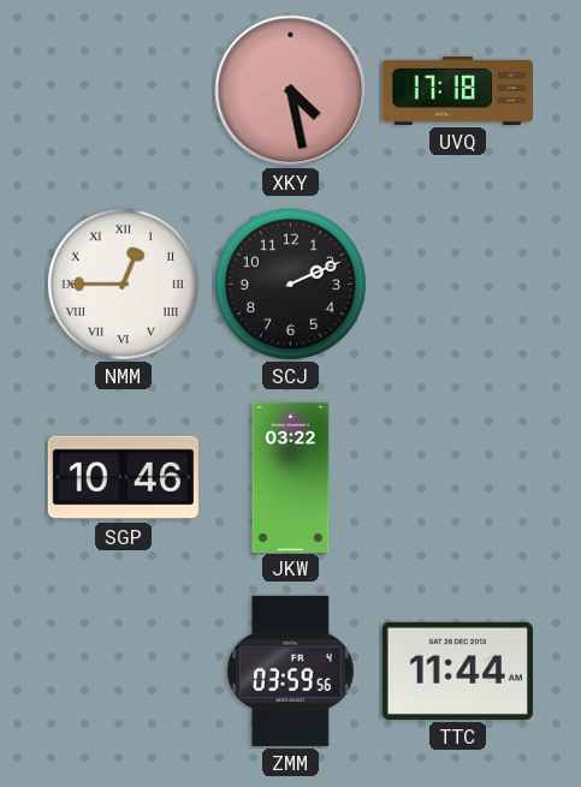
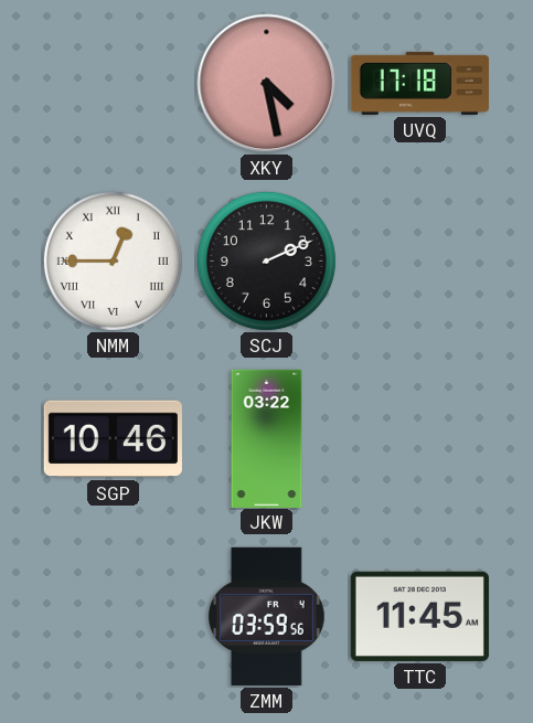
TTC: 11:44 -> 11:45 (419, 616)
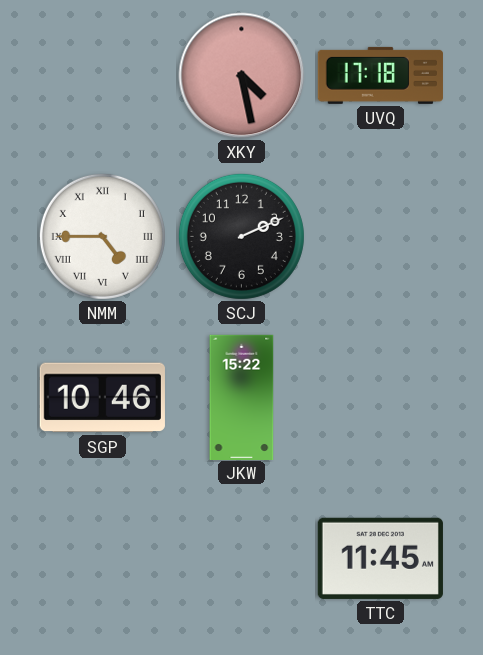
NMM: 12:45 -> 4:45 (102, 236)
JKW: 03:22 -> 15:22 (242, 397)
ZMM: 03:59 -> none (267, 616)
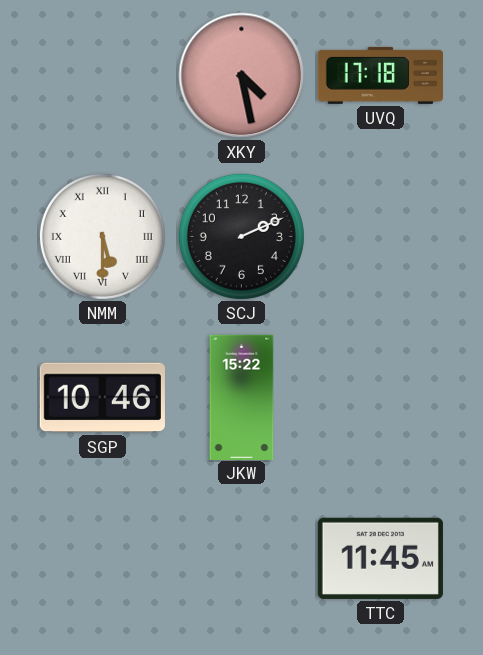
NMM: 4:45 -> 5:30 (102, 236)
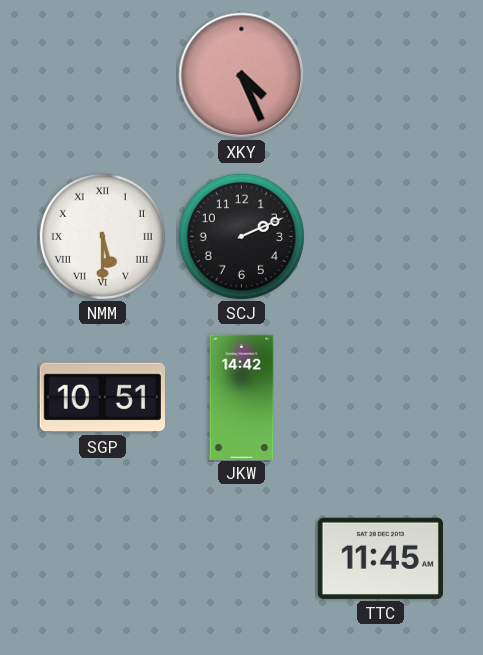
XKY: 4:28 -> 4:26 (242, 76)
UVQ: 17:18 -> none (380, 75)
SGP: 10:46 -> 10:51 (102, 398)
JKW: 15:22 -> 14:42 (242, 397)
